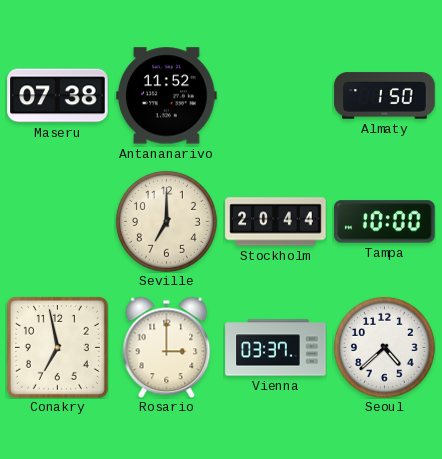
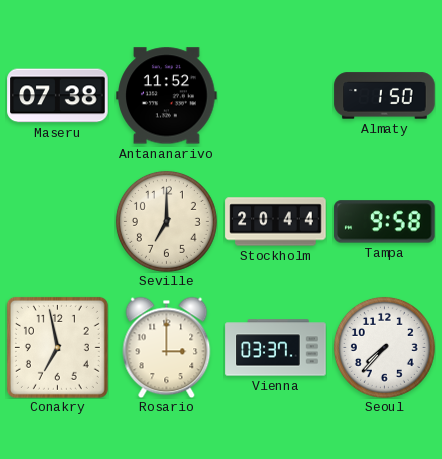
Tampa: 10:00 -> 9:58 (385, 222)
Seoul: 4:38 -> 7:37 (384, 347)
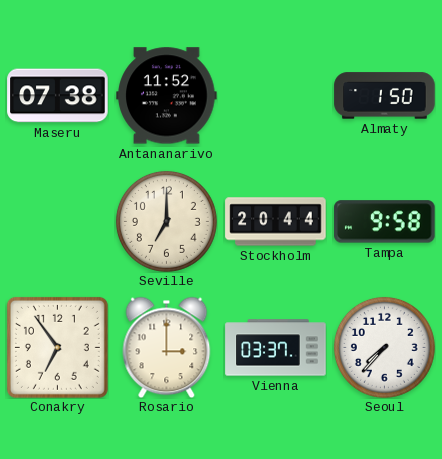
Conakry: 6:58 -> 6:54 (57, 347)
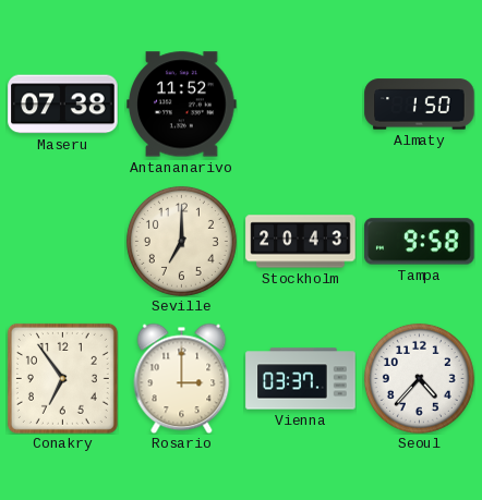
Stockholm: 20:44 -> 20:43 (301, 242)
Seoul: 7:37 -> 4:37 (419, 378)
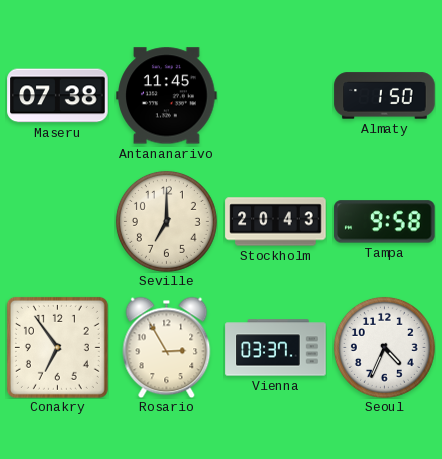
Antananarivo: 11:52 -> 11:45 (167, 96)
Rosario: 3:00 -> 2:55 (167, 347)
Seoul: 4:37 -> 4:34 (384, 347)
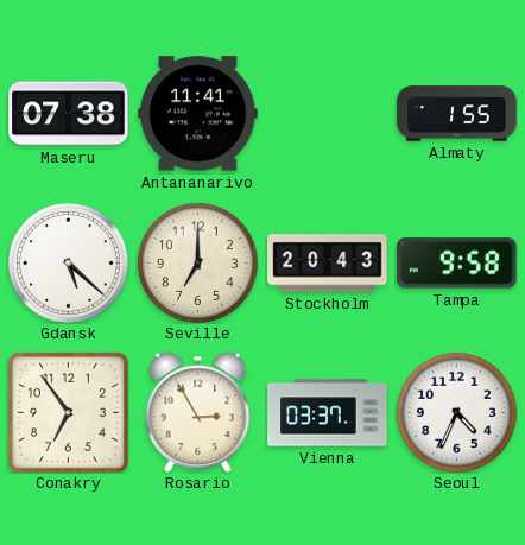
Antananarivo: 11:45 -> 11:41 (198, 114)
Almaty: 1:50 -> 1:55 (457, 114)
Gdansk: none -> 5:22 (68, 262)
